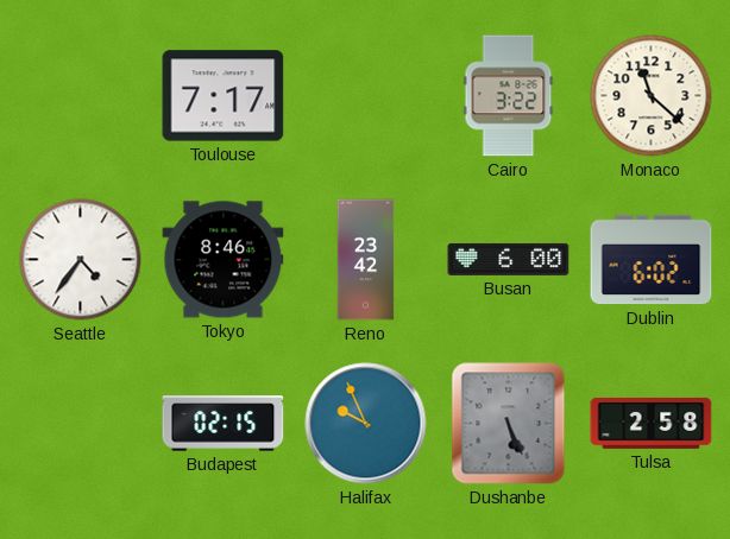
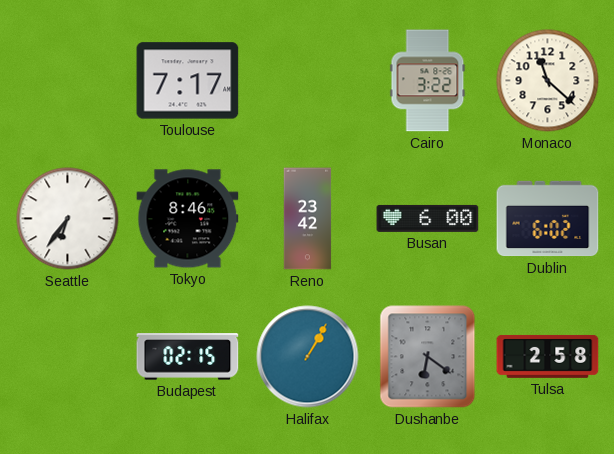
Seattle: 4:36 -> 6:36 (68, 219)
Halifax: 9:56 -> 1:05 (308, 357)
Dushanbe: 5:26 -> 6:21 (428, 357)
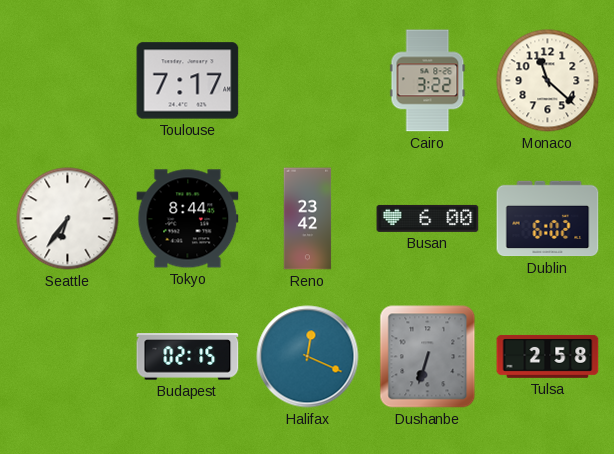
Tokyo: 8:46 -> 8:44 (188, 219)
Halifax: 1:05 -> 12:19 (308, 357)
Dushanbe: 6:21 -> 6:33 (428, 357)
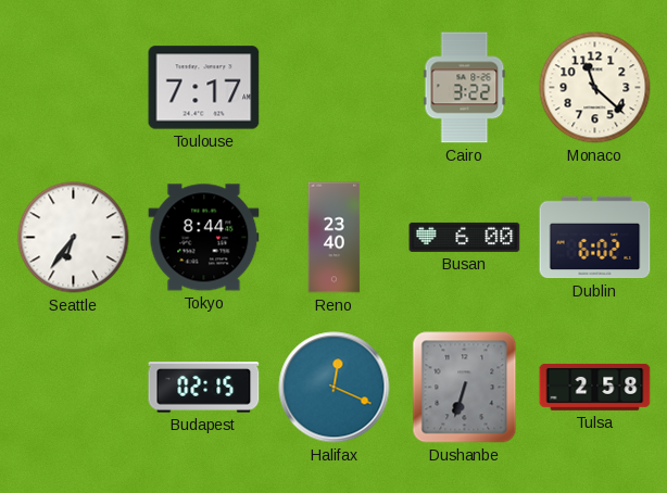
Reno: 23:42 -> 23:40 (335, 238)
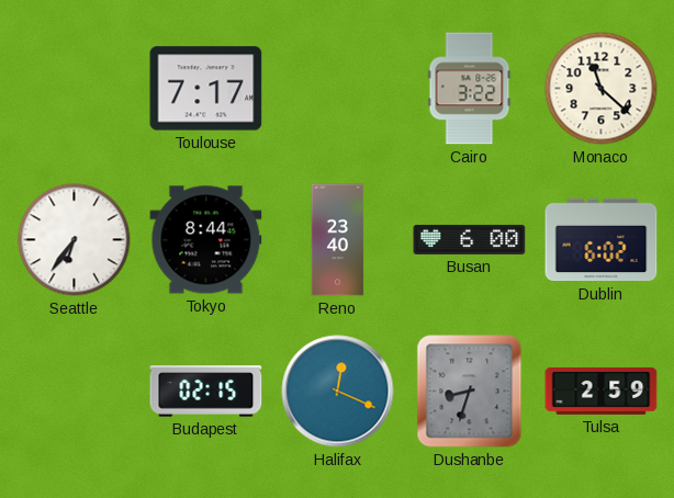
Dushanbe: 6:33 -> 8:33 (470, 392)
Tulsa: 2:58 -> 2:59 (602, 391)
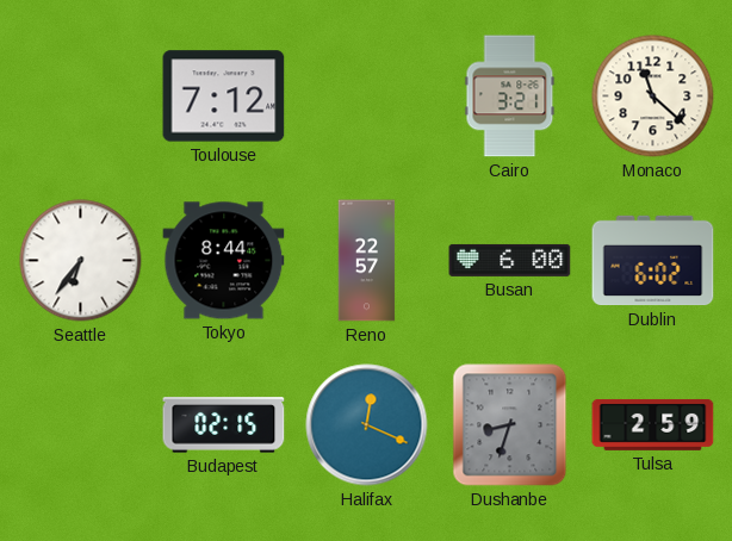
Toulouse: 7:17 -> 7:12 (224, 97)
Cairo: 3:22 -> 3:21 (510, 97)
Reno: 23:40 -> 22:57 (367, 261)
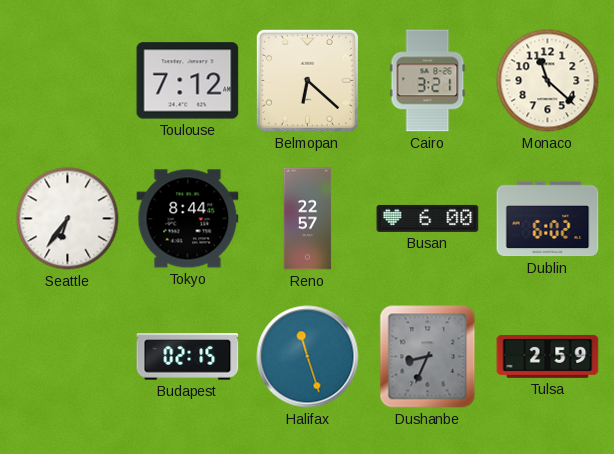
Belmopan: none -> 6:22 (307, 80)
Halifax: 12:19 -> 11:27 (308, 357)
Dushanbe: 8:33 -> 8:34 (428, 357)
